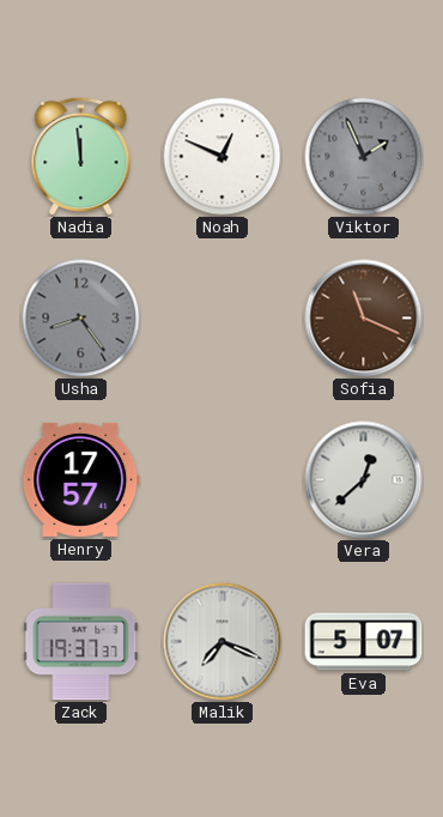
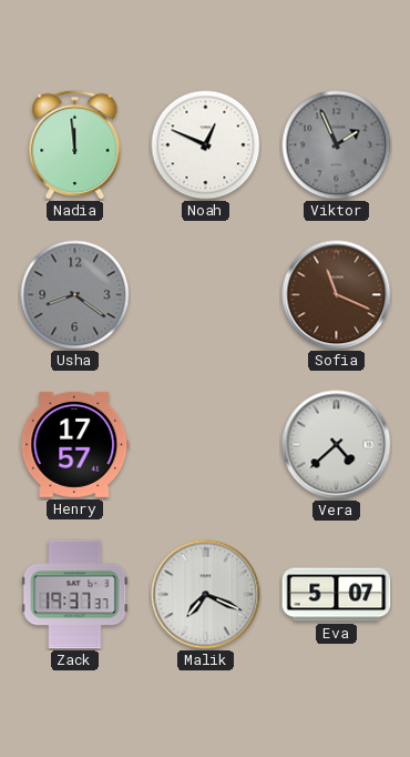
Usha: 8:24 -> 8:21 (75, 295)
Vera: 12:38 -> 4:38 (337, 445)
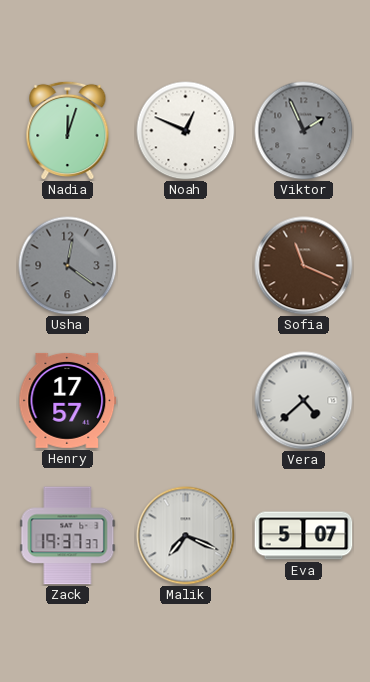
Nadia: 11:59 -> 12:03 (68, 130)
Usha: 8:21 -> 12:21 (68, 266)
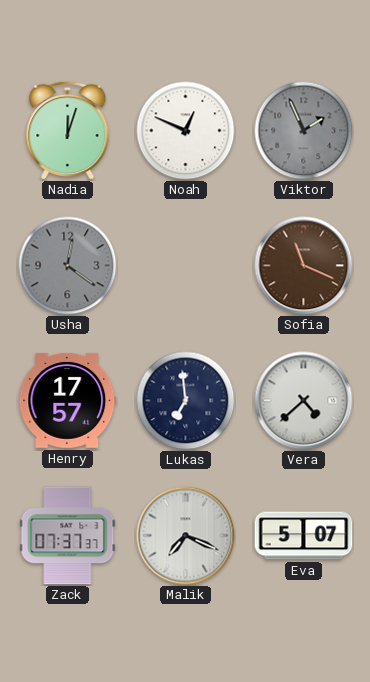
Lukas: none -> 6:59 (186, 401)
Zack: 19:37 -> 07:37 (68, 536)
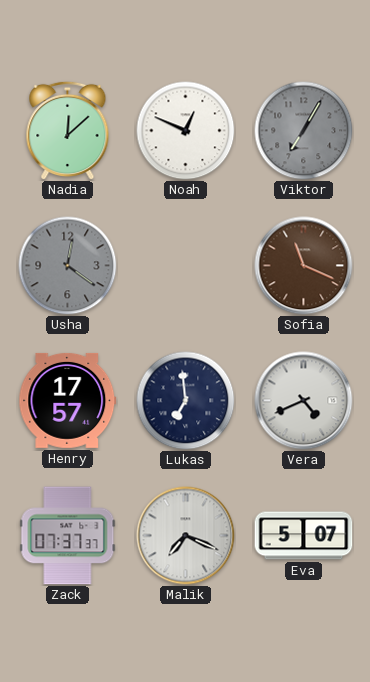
Nadia: 12:03 -> 12:08 (68, 130)
Viktor: 1:56 -> 7:05 (304, 131)
Vera: 4:38 -> 4:41 (304, 401)
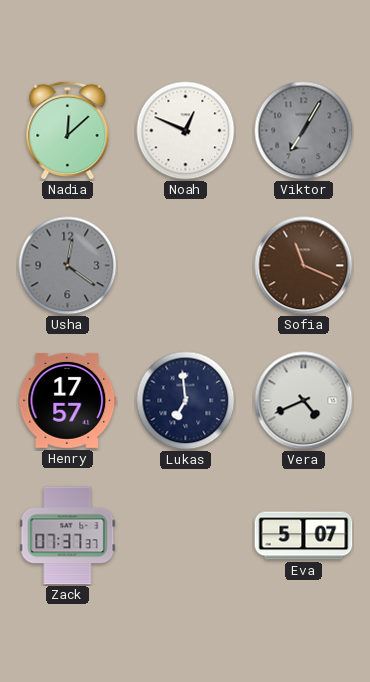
Malik: 7:19 -> none (186, 536)
